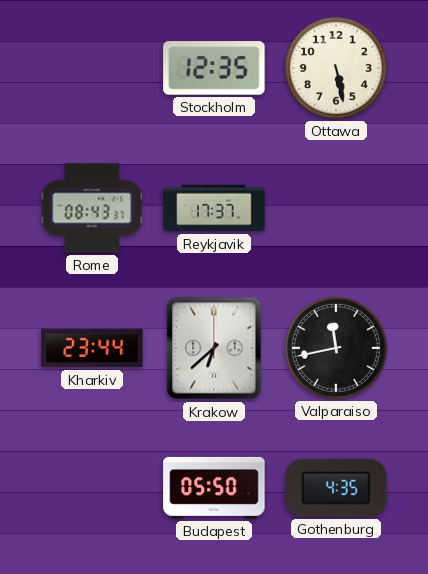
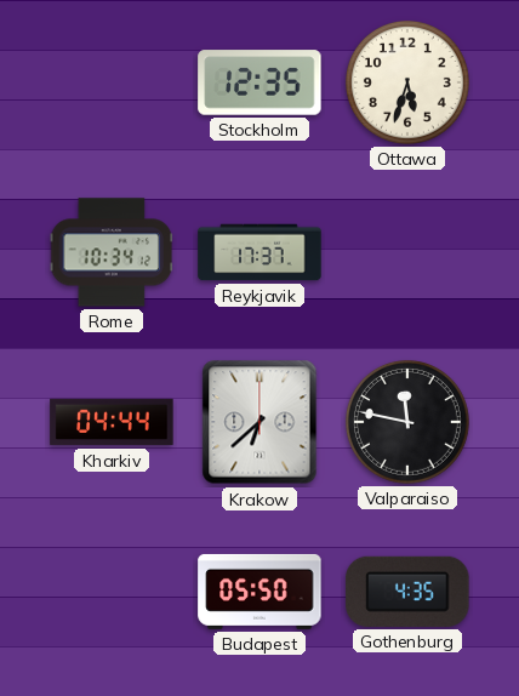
Ottawa: 5:28 -> 5:33 (407, 82)
Rome: 08:43 -> 10:34 (112, 252)
Kharkiv: 23:44 -> 04:44 (112, 422)
Valparaiso: 11:43 -> 11:47 (407, 422)
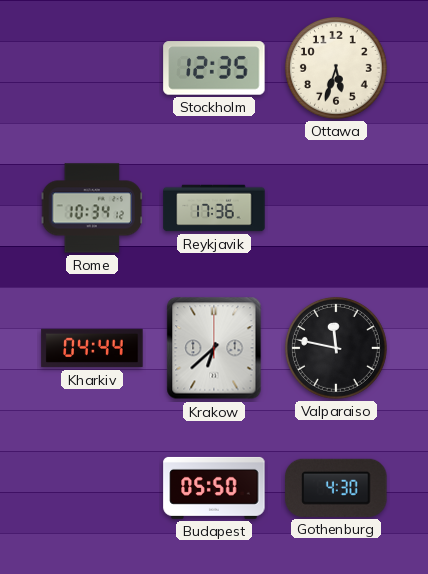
Reykjavik: 17:37 -> 17:36 (214, 208)
Gothenburg: 4:35 -> 4:30 (336, 488)
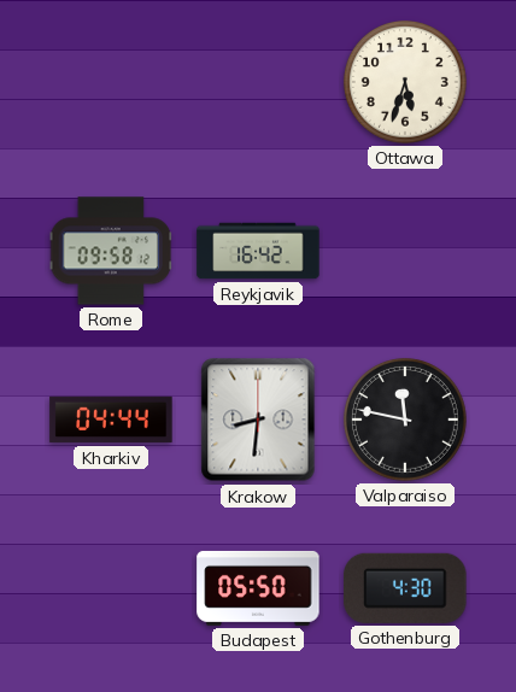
Stockholm: 12:35 -> none (214, 68)
Rome: 10:34 -> 09:58 (111, 251)
Reykjavik: 17:36 -> 16:42 (258, 251)
Krakow: 6:38 -> 8:31 (258, 420)
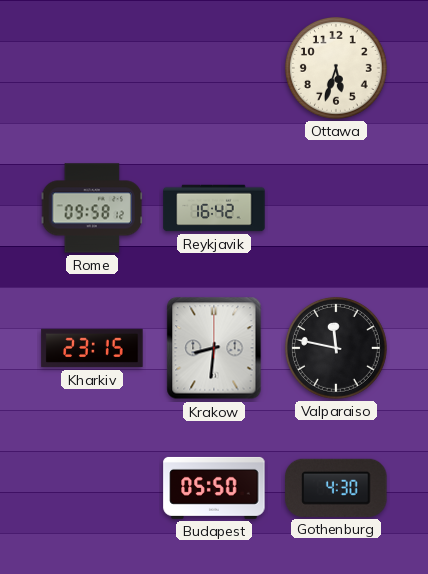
Kharkiv: 04:44 -> 23:15 (92, 348)
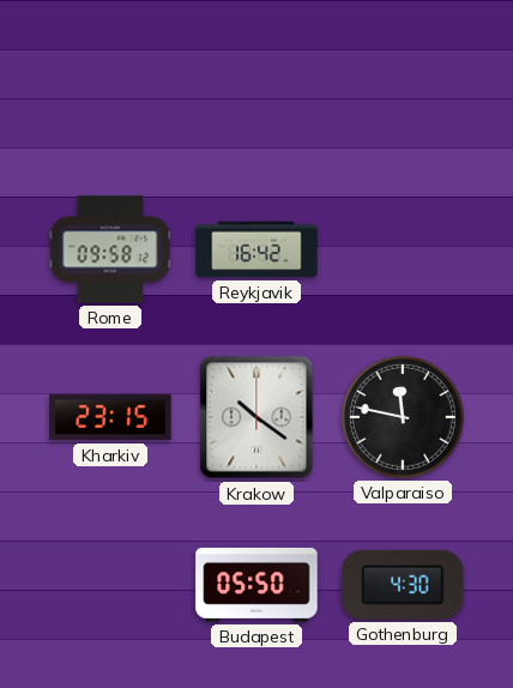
Ottawa: 5:33 -> none (336, 68)
Krakow: 8:31 -> 10:21 (256, 417)
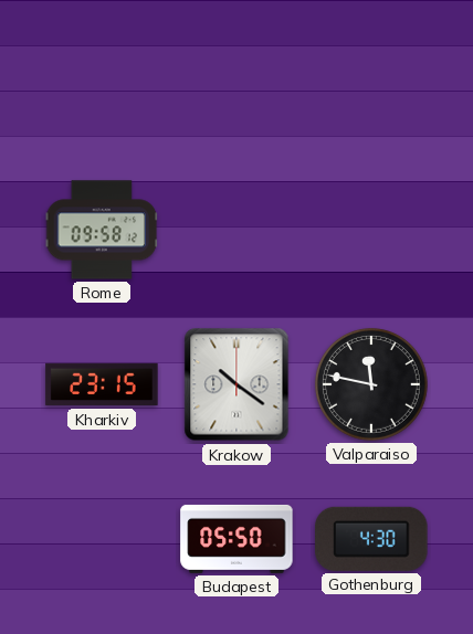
Reykjavik: 16:42 -> none (256, 249)
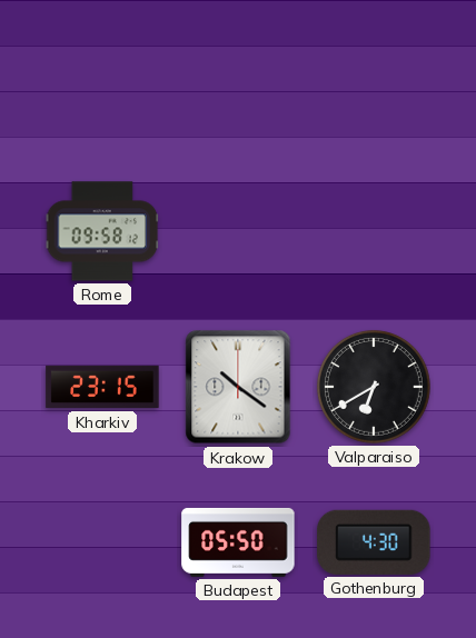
Valparaiso: 11:47 -> 6:40 (374, 387)
